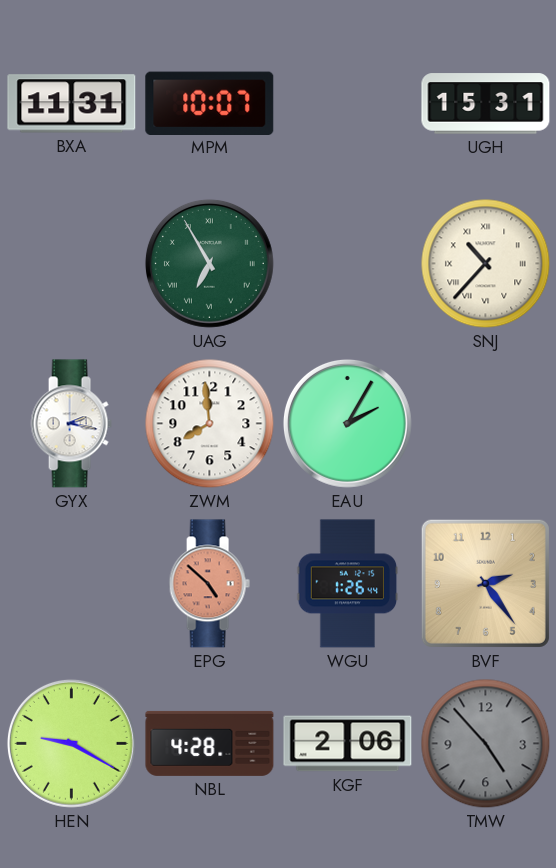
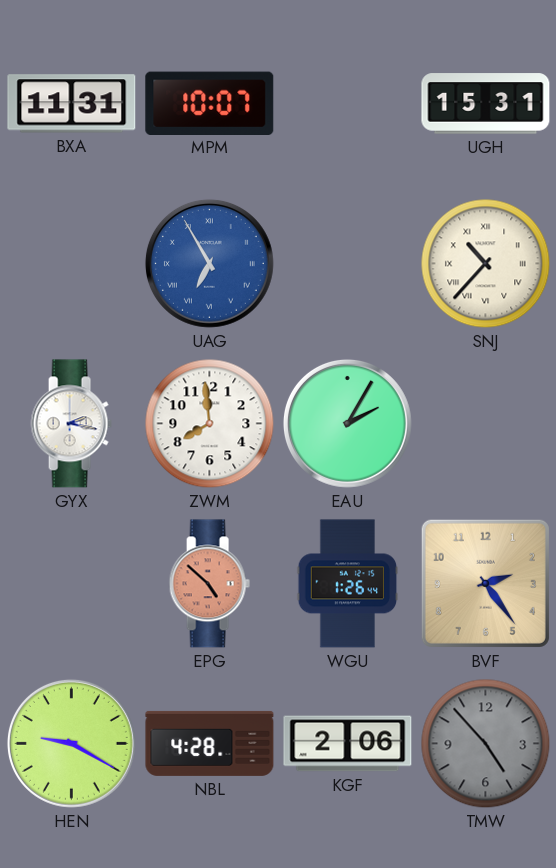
UAG dial: green -> blue (209, 263)
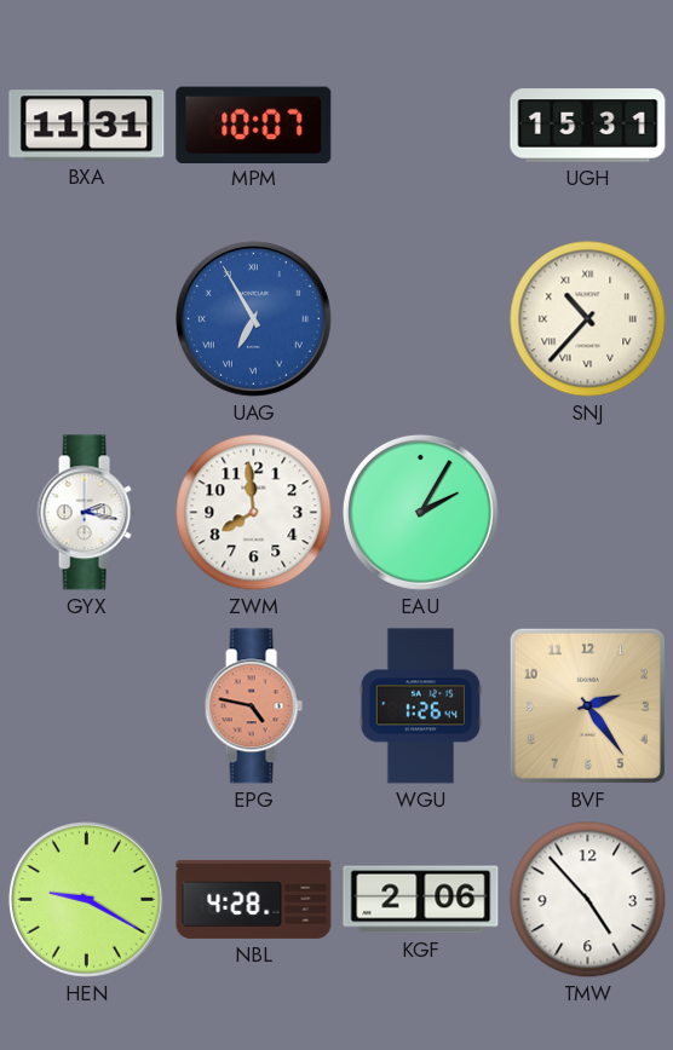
EPG: 4:52 -> 4:47 (253, 706)
TMW dial: grey -> white (588, 900)
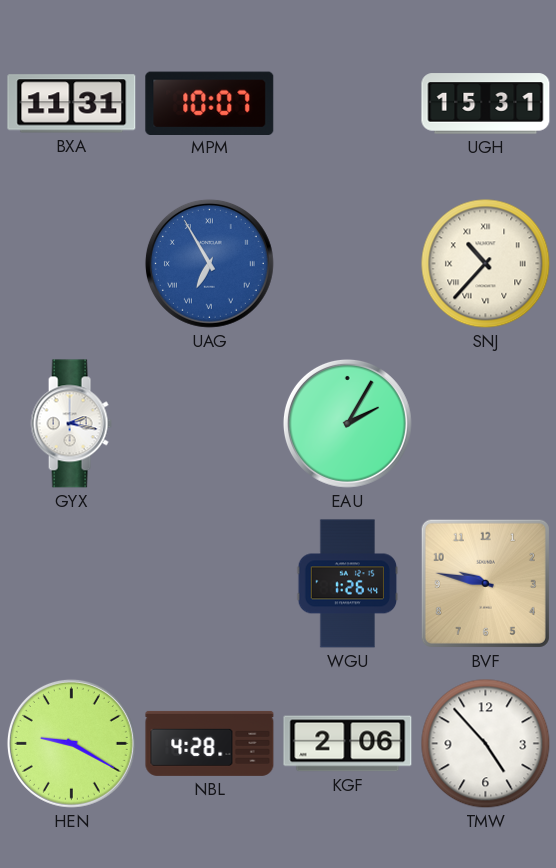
ZWM: 7:59 -> none (254, 513)
EPG: 4:47 -> none (253, 706)
BVF: 2:24 -> 9:47 (485, 583)
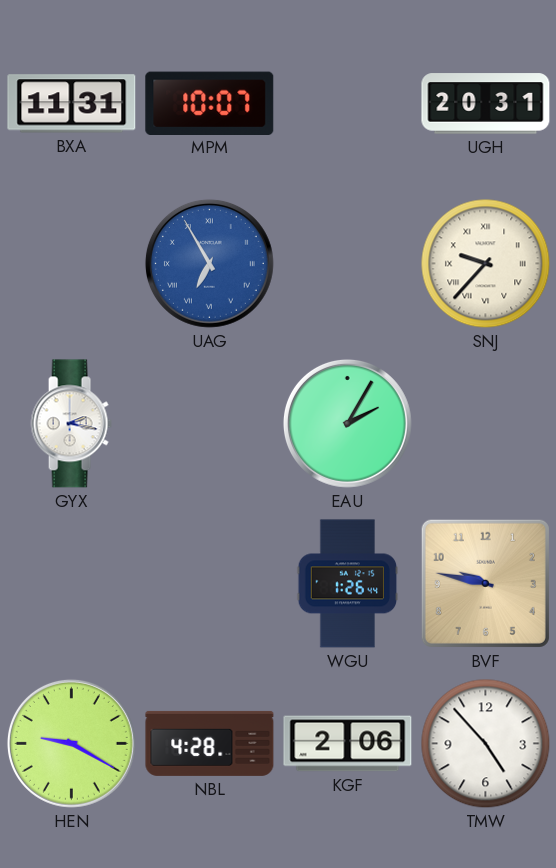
UGH: 15:31 -> 20:31 (486, 104)
SNJ: 10:37 -> 9:37 (486, 264)
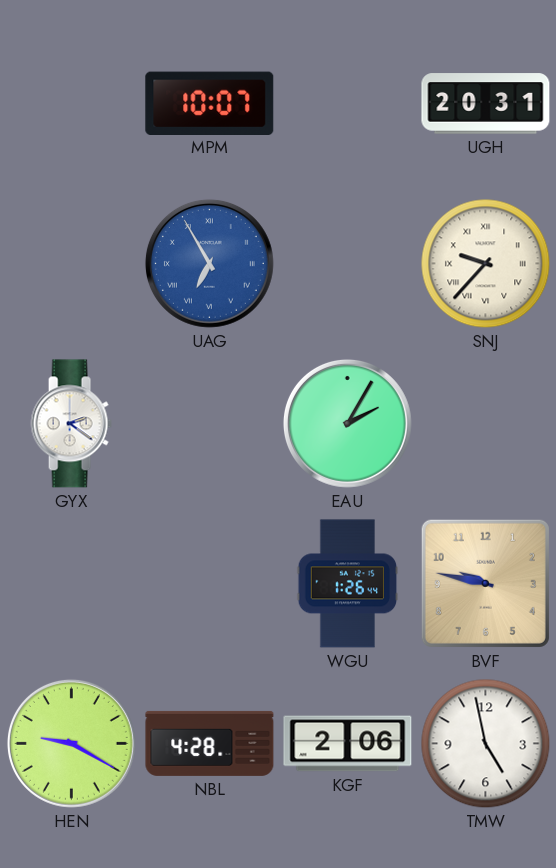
BXA: 11:31 -> none (72, 104)
GYX: 2:17 -> 2:21 (71, 424)
TMW: 4:53 -> 4:58 (486, 744)
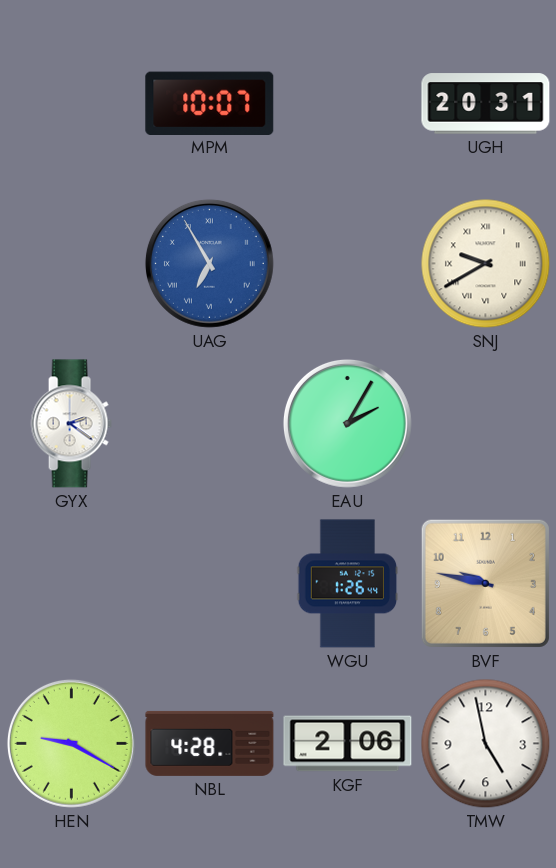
SNJ: 9:37 -> 9:40 (486, 264)
